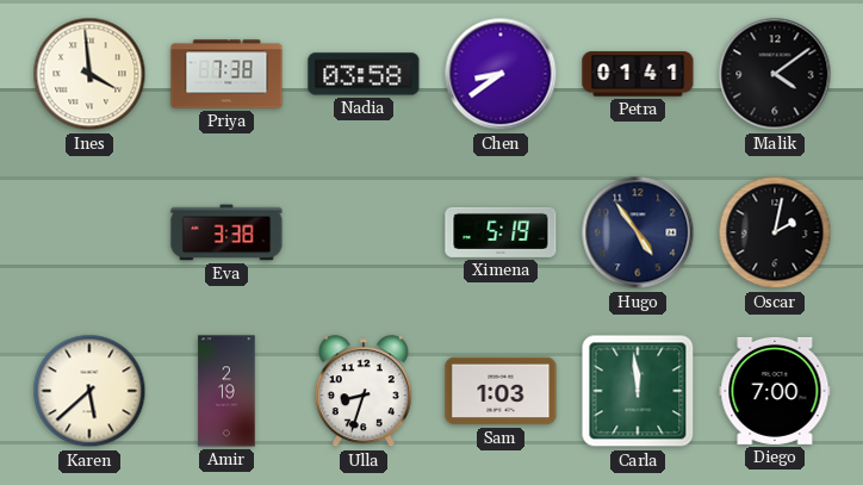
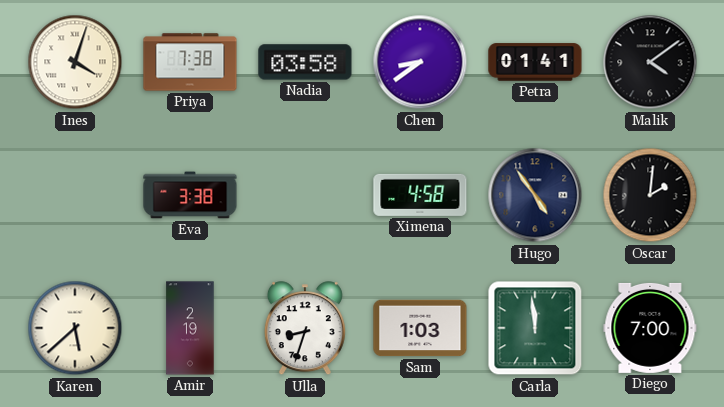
Ines: 3:59 -> 4:03 (75, 62)
Ximena: 5:19 -> 4:58 (420, 195)
Oscar: 2:02 -> 2:01 (650, 195)
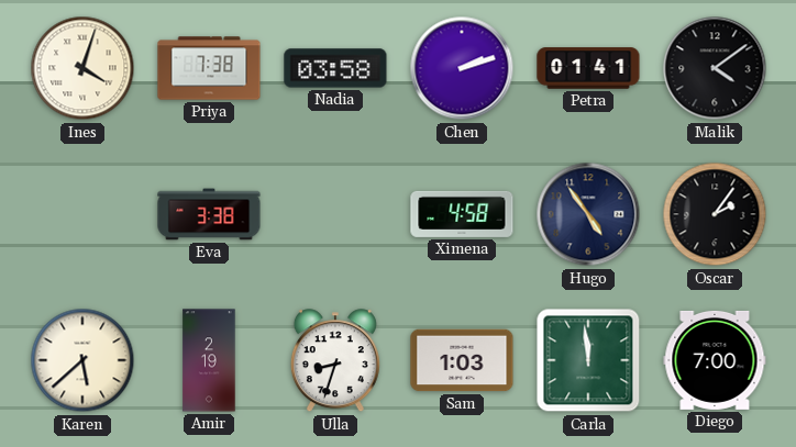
Chen: 8:39 -> 2:12 (462, 68)
Oscar: 2:01 -> 2:06 (715, 214)
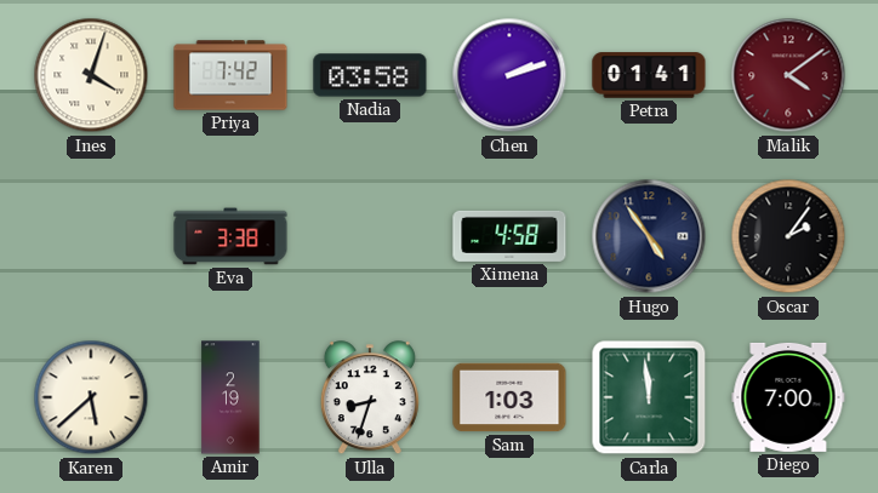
Priya: 7:38 -> 7:42 (230, 75)
Malik dial: black -> burgundy (788, 75)
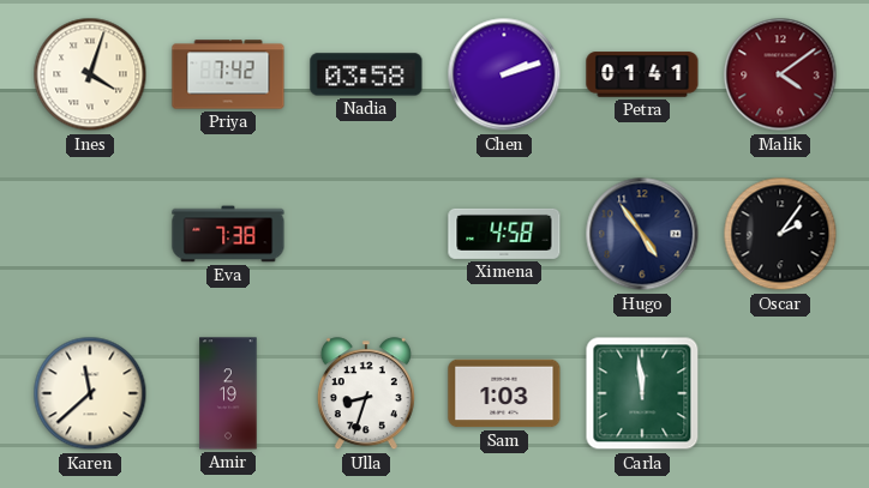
Eva: 3:38 -> 7:38 (228, 234)
Karen: 5:38 -> 11:38 (90, 393)
Diego: 7:00 -> none (788, 397)
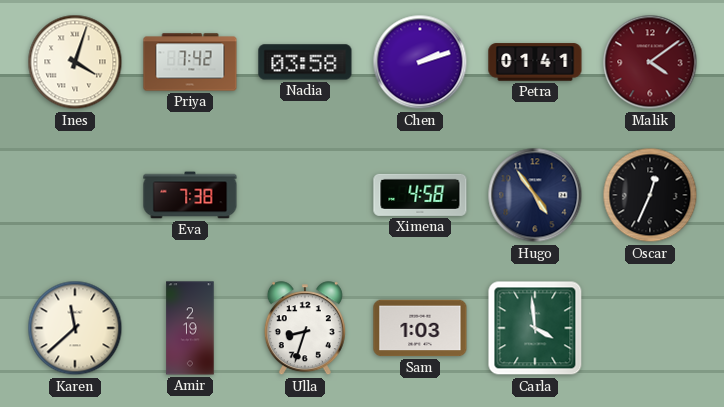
Oscar: 2:06 -> 12:34 (650, 195)
Carla: 11:59 -> 3:59 (535, 328)
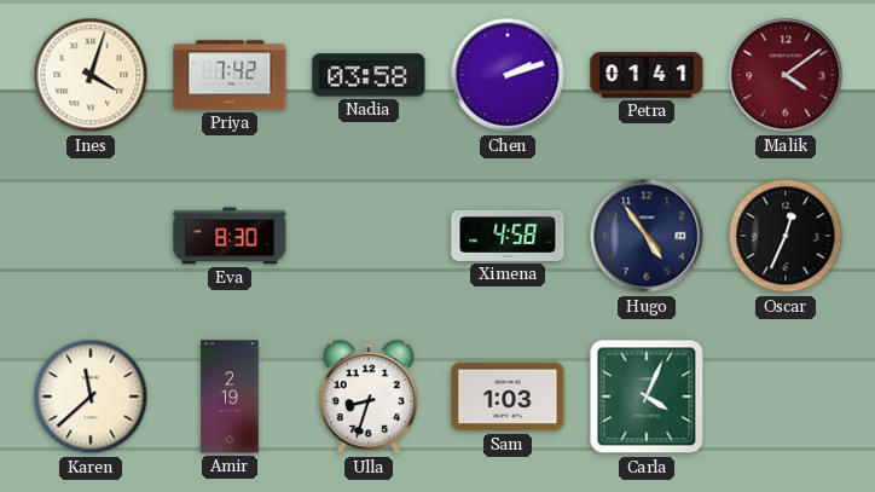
Eva: 7:38 -> 8:30 (230, 236)
Carla: 3:59 -> 4:04 (647, 397)
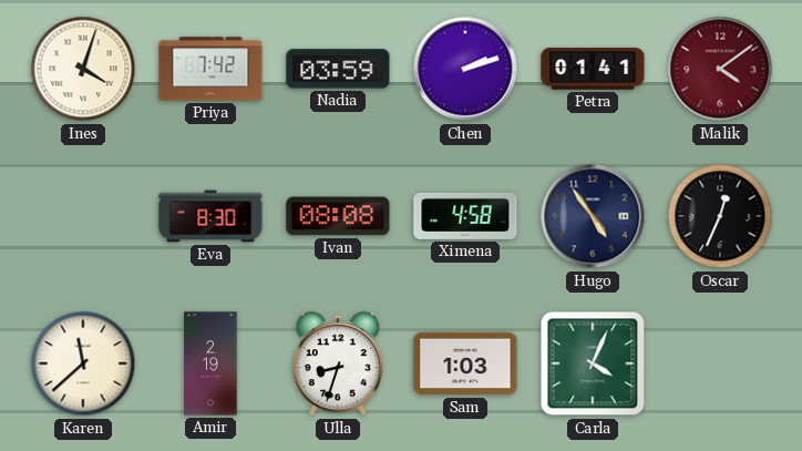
Nadia: 03:58 -> 03:59 (338, 69)
Ivan: none -> 08:08 (338, 216)
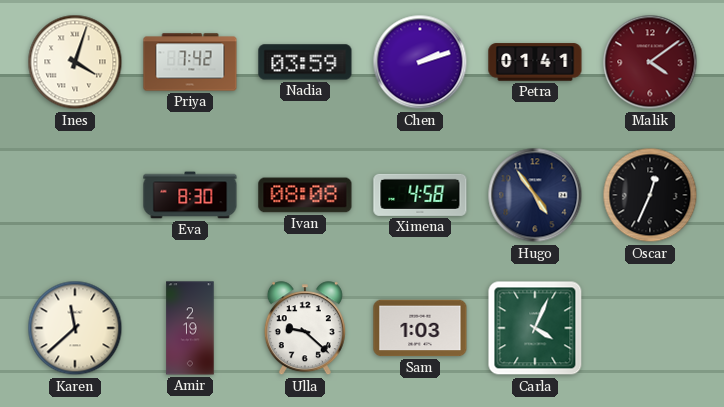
Ulla: 8:33 -> 9:22 (305, 329)
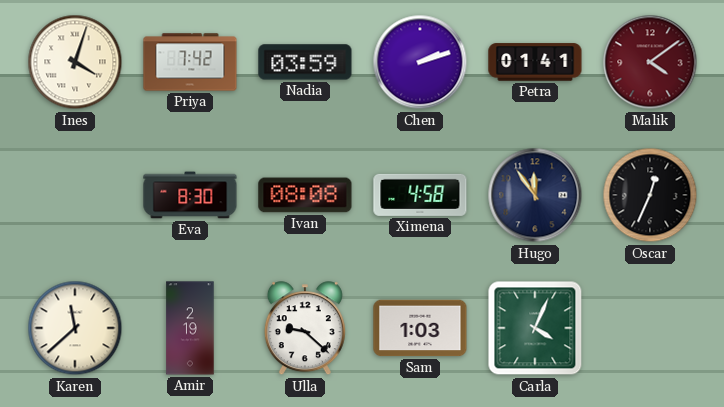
Hugo: 4:54 -> 11:54 (535, 195)
